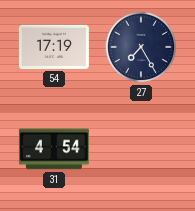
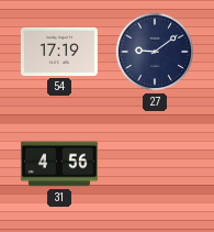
27: 7:25 -> 9:09 (155, 52)
31: 4:54 -> 4:56 (59, 164)
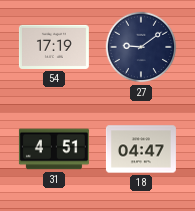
31: 4:56 -> 4:51 (54, 149)
18: none -> 04:47 (141, 149)
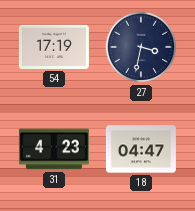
27: 9:09 -> 3:32 (141, 47)
31: 4:51 -> 4:23 (54, 149)
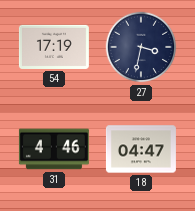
31: 4:23 -> 4:46 (54, 149)
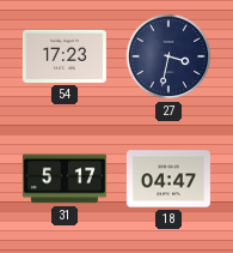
54: 17:19 -> 17:23 (65, 56)
31: 4:46 -> 5:17 (65, 179)
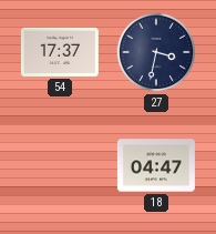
54: 17:23 -> 17:37 (60, 52)
31: 5:17 -> none (65, 179)
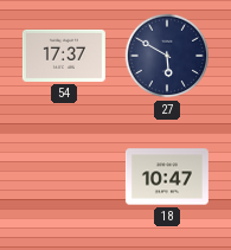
27: 3:32 -> 5:50 (167, 56)
18: 04:47 -> 10:47 (167, 177)
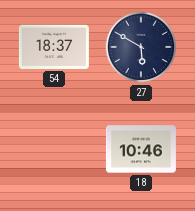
54: 17:37 -> 18:37 (54, 47)
18: 10:47 -> 10:46 (141, 149)
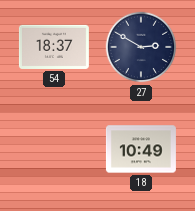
27: 5:50 -> 2:50 (141, 47)
18: 10:46 -> 10:49 (141, 149)
